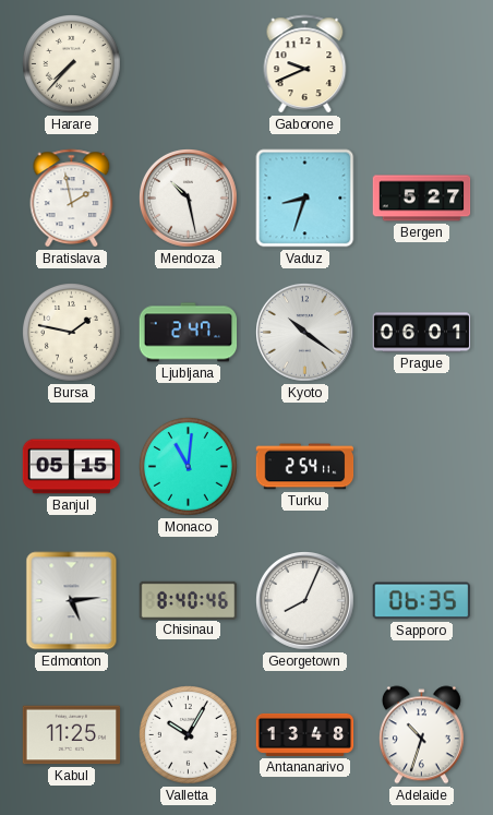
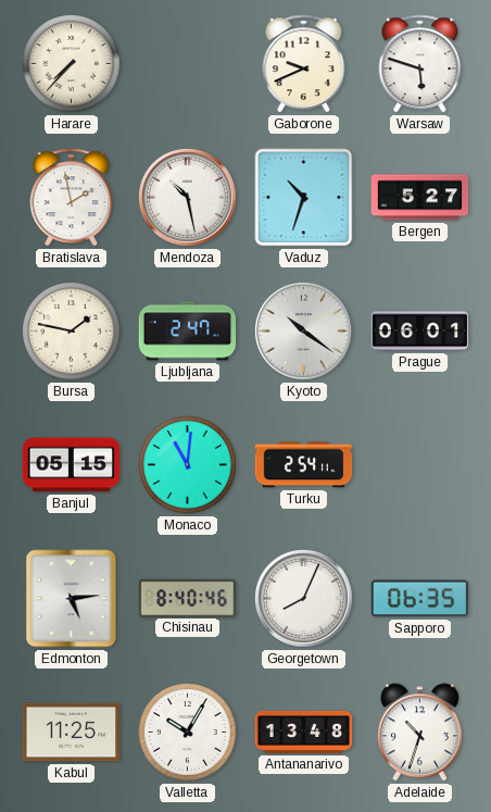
Warsaw: none -> 5:48 (420, 64)
Vaduz: 8:33 -> 10:33 (304, 198)
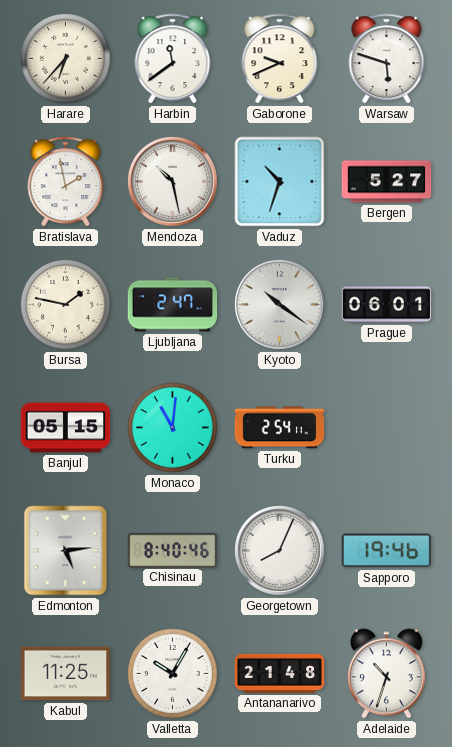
Harare: 7:37 -> 6:37 (66, 59)
Harbin: none -> 11:39 (173, 59)
Sapporo: 06:35 -> 19:46 (386, 551)
Antananarivo: 13:48 -> 21:48 (280, 673)
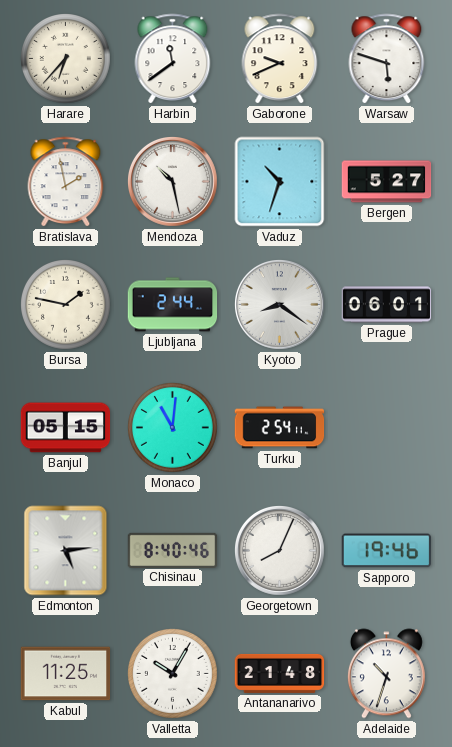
Ljubljana: 2:47 -> 2:44 (173, 305)
Kyoto: 10:21 -> 8:21 (280, 305)
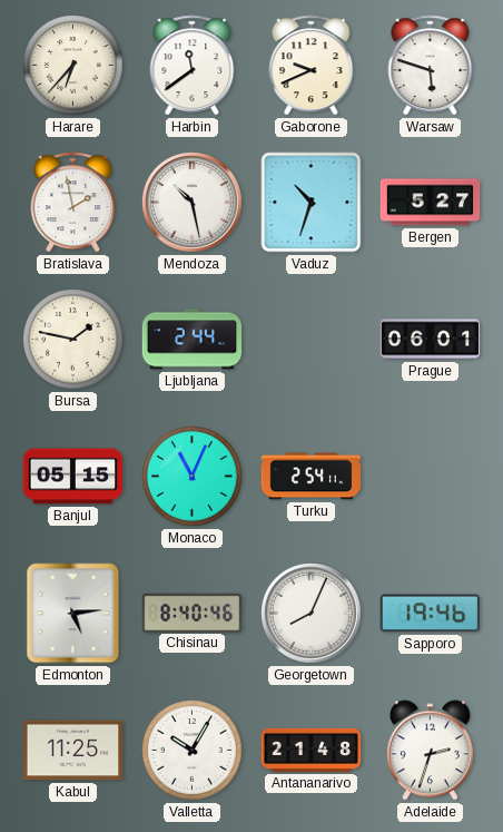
Kyoto: 8:21 -> none (280, 305)
Monaco: 11:01 -> 11:04 (193, 477)
Adelaide: 10:33 -> 2:33 (430, 751)
